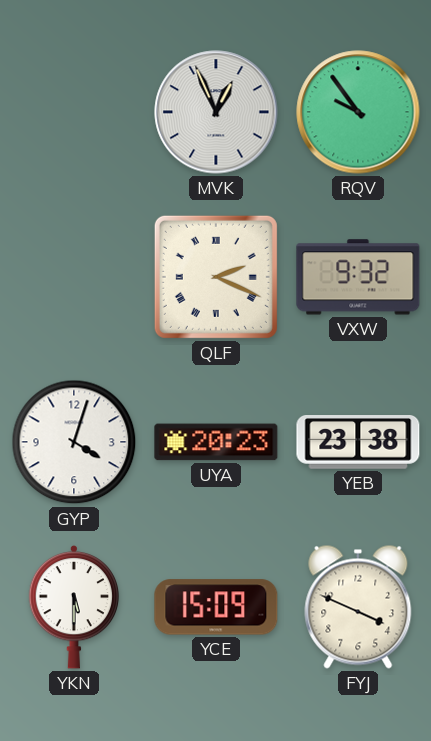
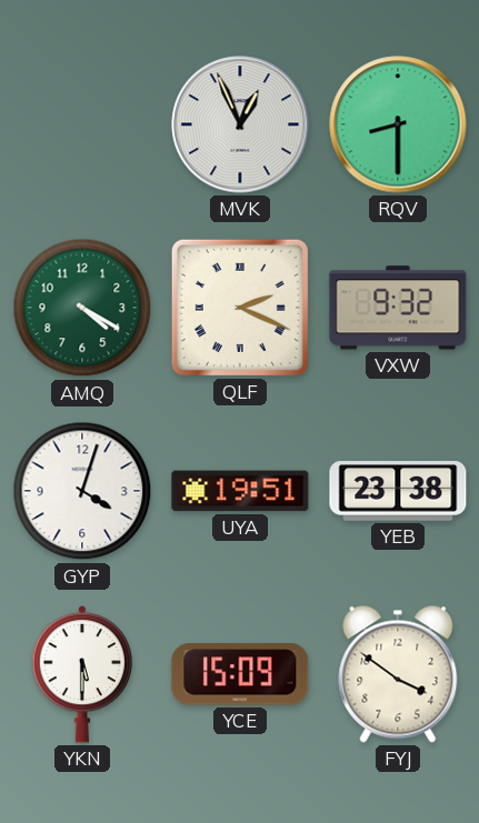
RQV: 9:54 -> 8:30 (398, 124)
AMQ: none -> 4:20 (82, 308)
UYA: 20:23 -> 19:51 (240, 491)
FYJ: 3:49 -> 3:51 (398, 674)
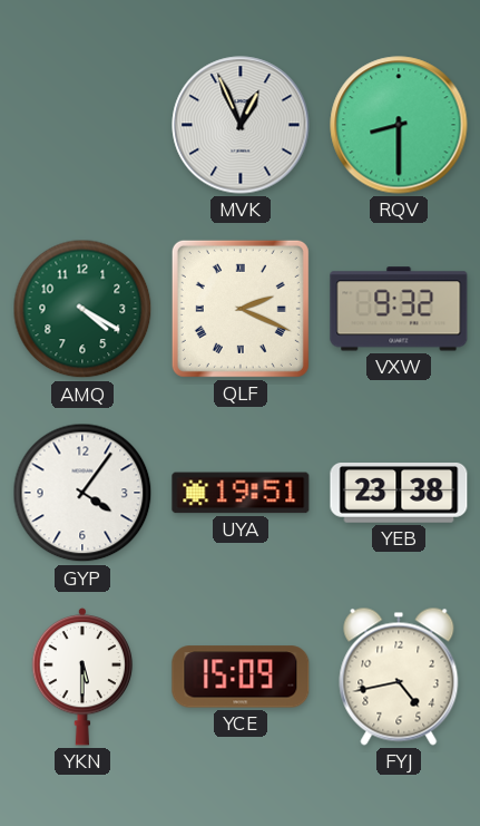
GYP: 4:03 -> 4:06 (82, 493)
FYJ: 3:51 -> 4:43 (399, 677)
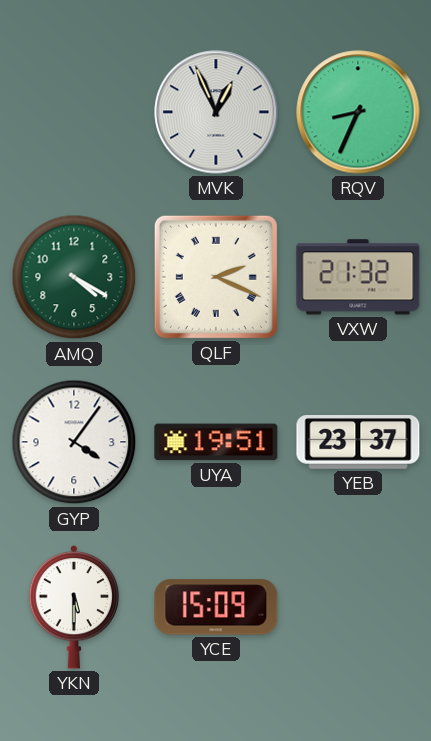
RQV: 8:30 -> 8:34 (358, 112)
VXW: 9:32 -> 21:32 (358, 277)
YEB: 23:38 -> 23:37 (358, 443)
FYJ: 4:43 -> none (399, 677)
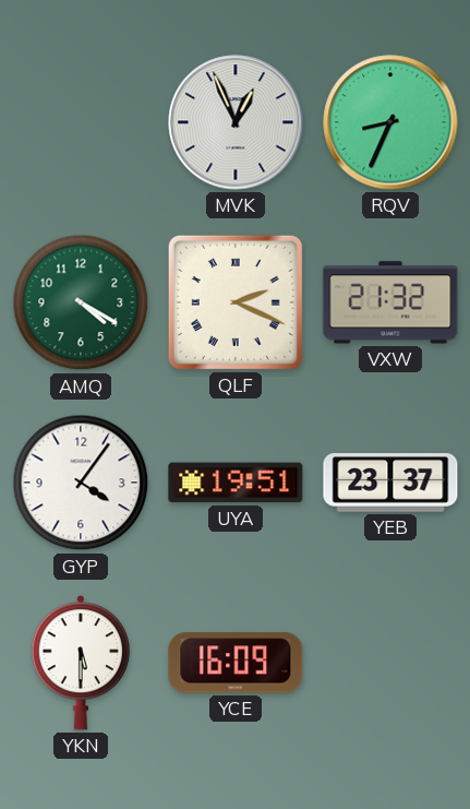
YCE: 15:09 -> 16:09 (236, 663)
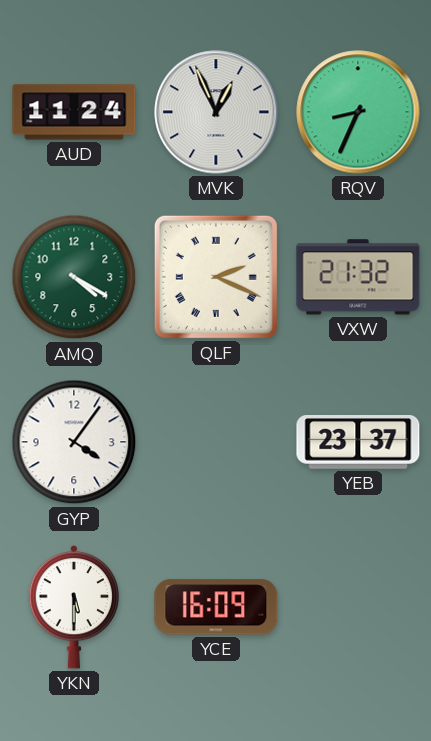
AUD: none -> 11:24 (74, 112)
UYA: 19:51 -> none (236, 483)
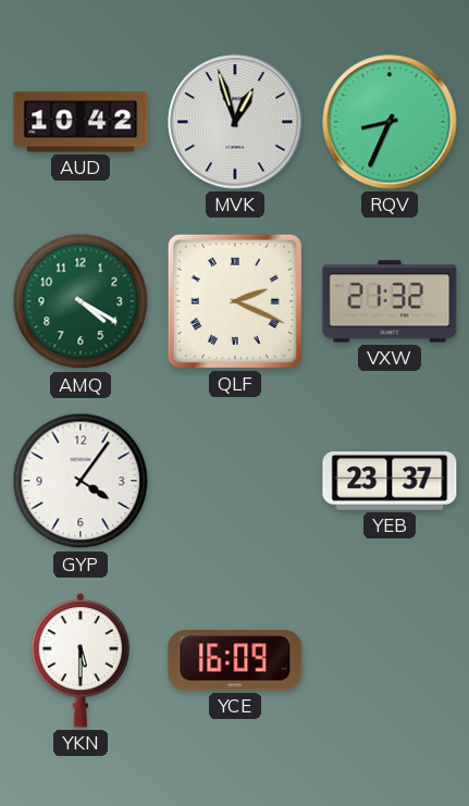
AUD: 11:24 -> 10:42 (81, 122)
MVK: 12:56 -> 12:57 (235, 122)
